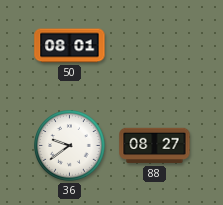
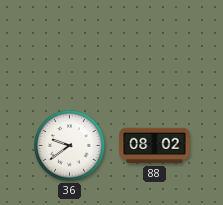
50: 08:01 -> none (70, 46)
88: 08:27 -> 08:02 (155, 146)
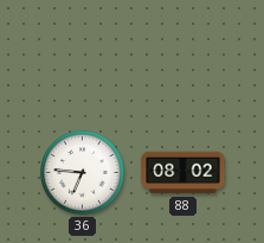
36: 9:39 -> 6:46 (83, 173)
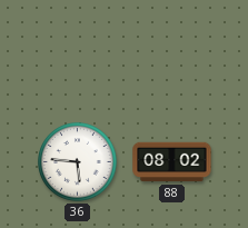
36: 6:46 -> 5:46 (78, 162)
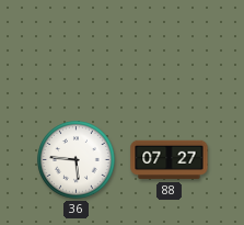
88: 08:02 -> 07:27 (170, 160)
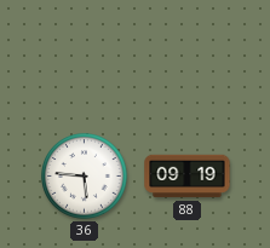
88: 07:27 -> 09:19 (188, 177)
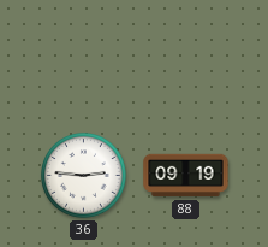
36: 5:46 -> 2:46 (84, 176)
